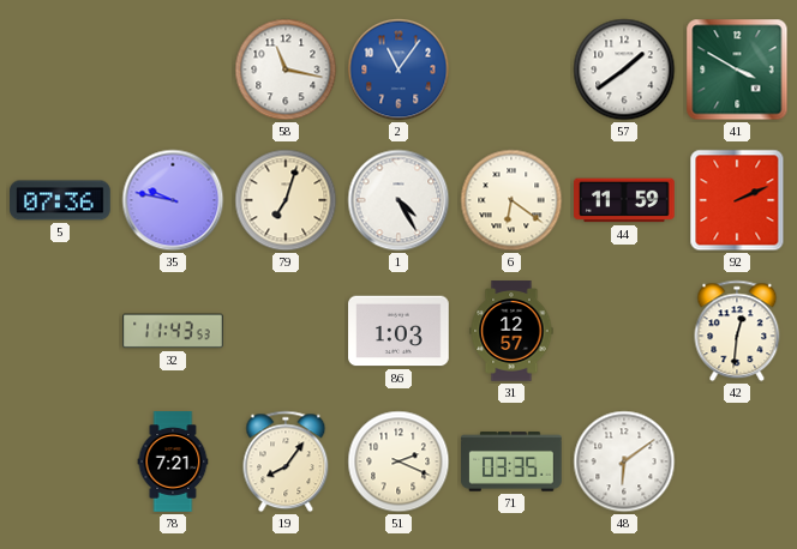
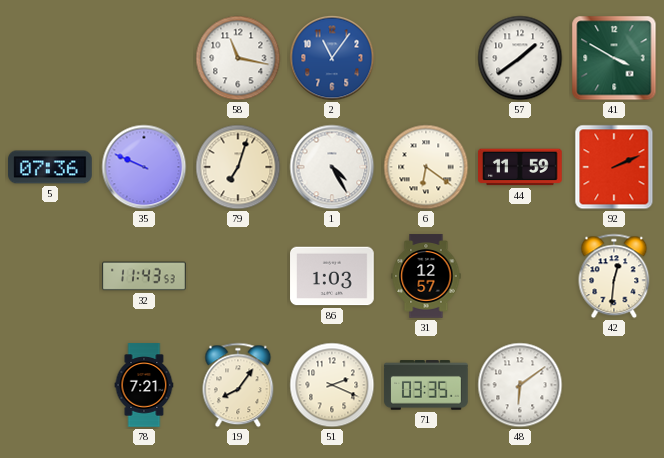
35: 9:47 -> 9:49 (144, 167)
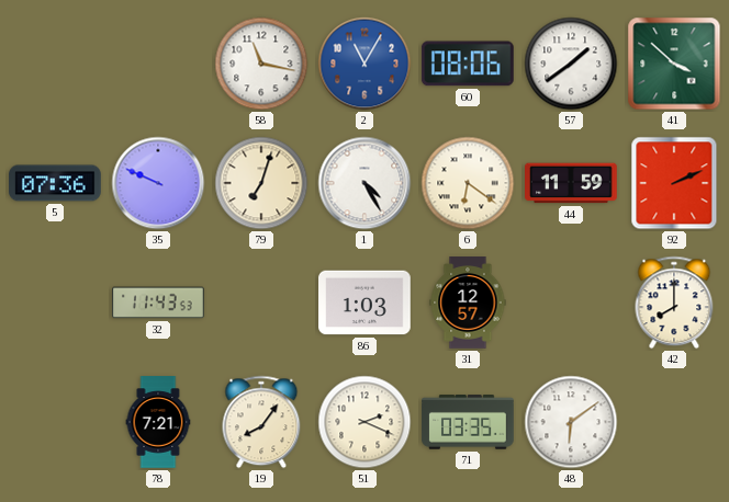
2: 11:06 -> 11:05 (365, 64)
60: none -> 08:06 (468, 64)
41: 3:50 -> 3:52 (674, 64)
42: 12:31 -> 8:00 (674, 303)
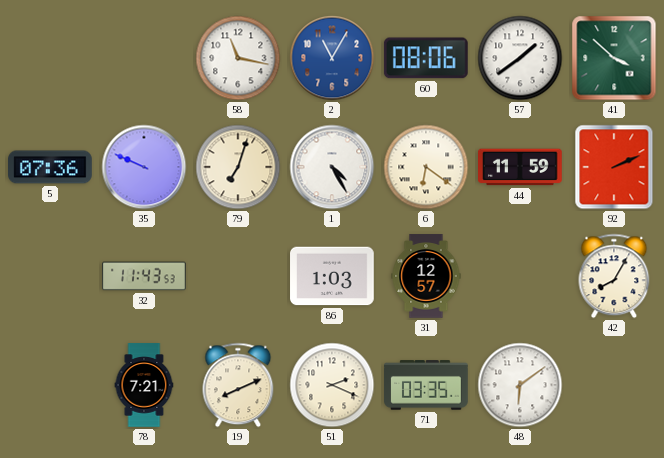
42: 8:00 -> 8:05 (614, 276)
19: 8:06 -> 8:11 (238, 385)
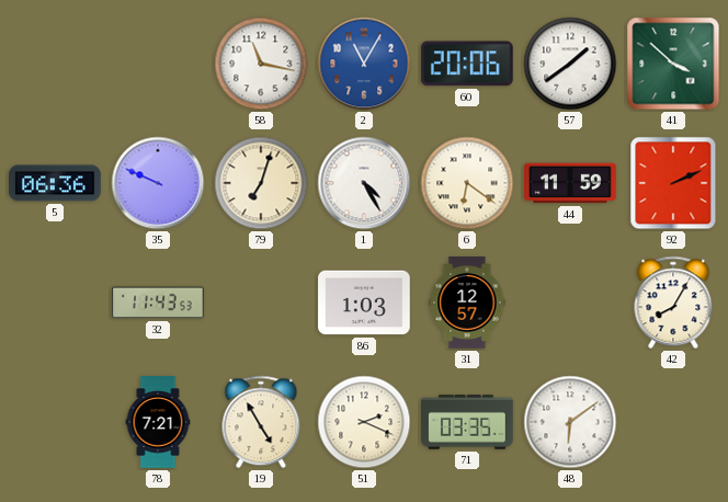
60: 08:06 -> 20:06 (467, 64)
5: 07:36 -> 06:36 (55, 183)
19: 8:11 -> 4:55 (261, 422)
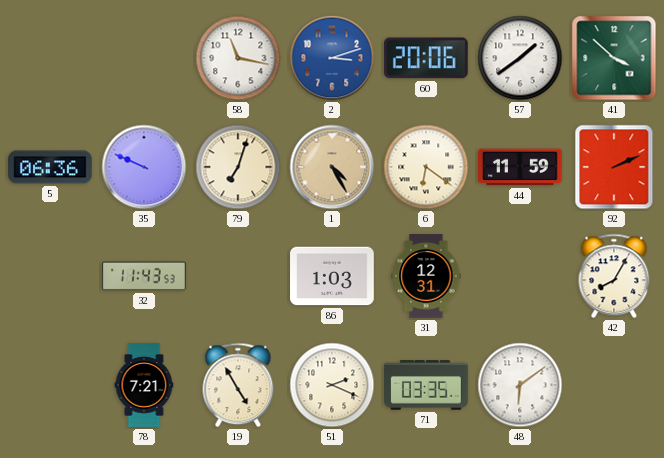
2: 11:05 -> 3:12 (332, 58)
1 dial: white -> champagne (332, 167)
31: 12:57 -> 12:31 (426, 276)
